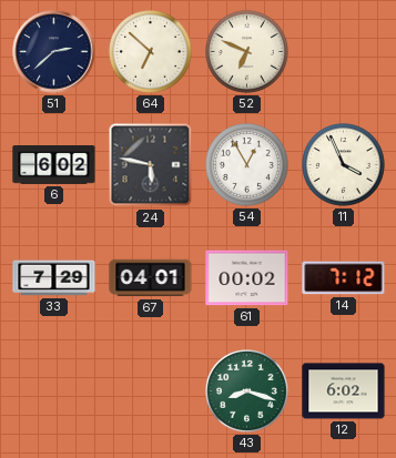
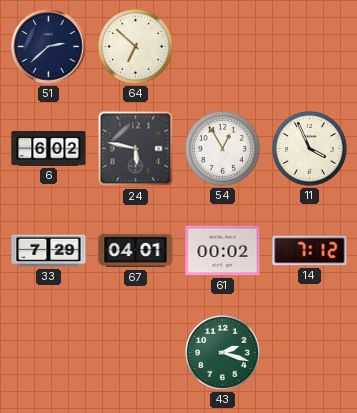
52: 6:49 -> none (247, 52)
43: 8:18 -> 2:18 (223, 353)
12: 6:02 -> none (344, 391)
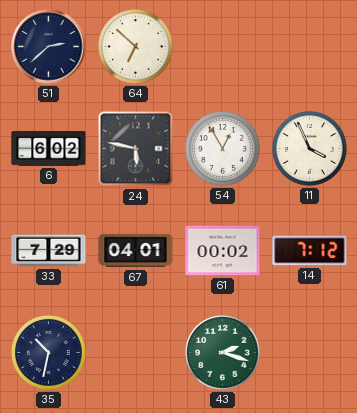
35: none -> 10:32 (49, 353)
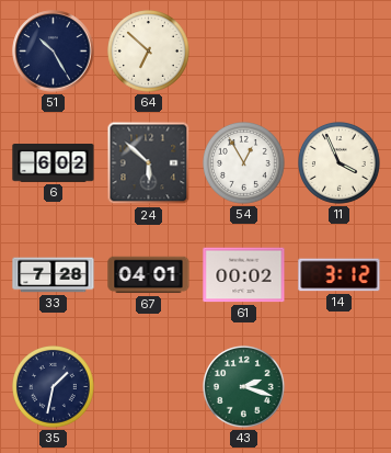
51: 2:38 -> 10:25 (54, 52)
24: 5:47 -> 5:52 (149, 163)
33: 7:29 -> 7:28 (54, 275)
14: 7:12 -> 3:12 (340, 275)
35: 10:32 -> 1:32 (54, 387)
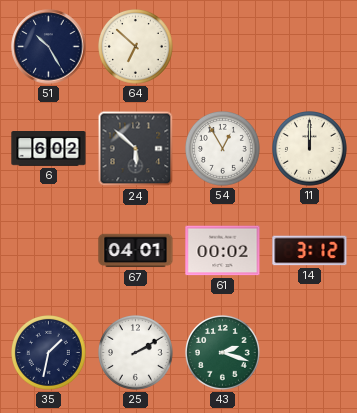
11: 3:56 -> 12:00 (310, 149)
33: 7:28 -> none (54, 275)
25: none -> 2:10 (136, 353)
